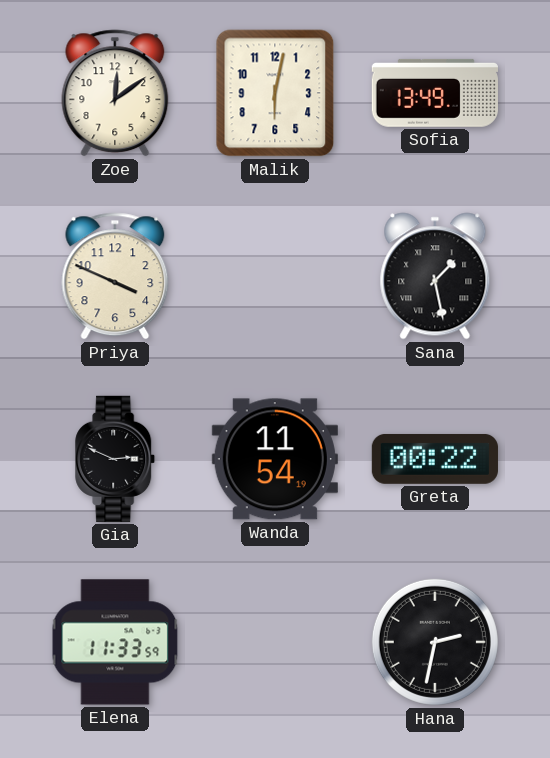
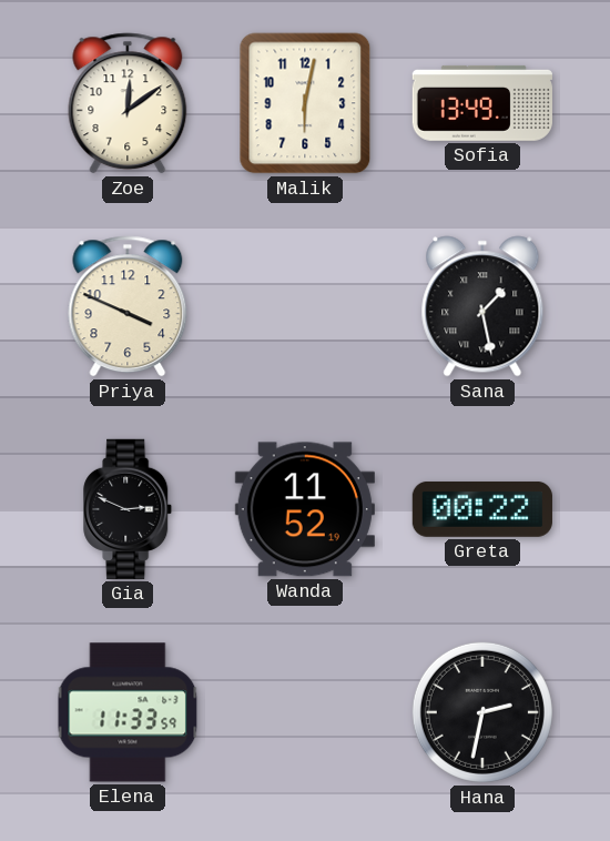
Wanda: 11:54 -> 11:52 (305, 509)
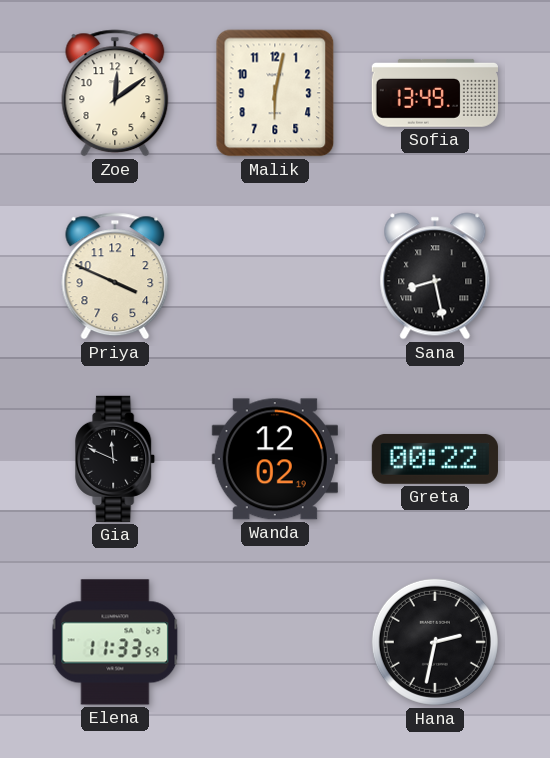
Sana: 1:28 -> 8:28 (435, 276)
Gia: 2:49 -> 11:49 (116, 459)
Wanda: 11:52 -> 12:02 (275, 459)
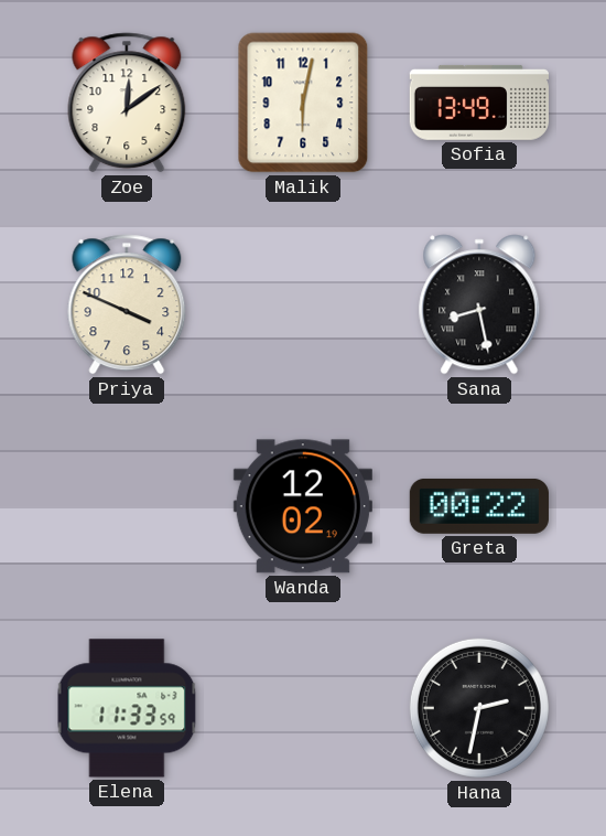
Gia: 11:49 -> none (116, 459)
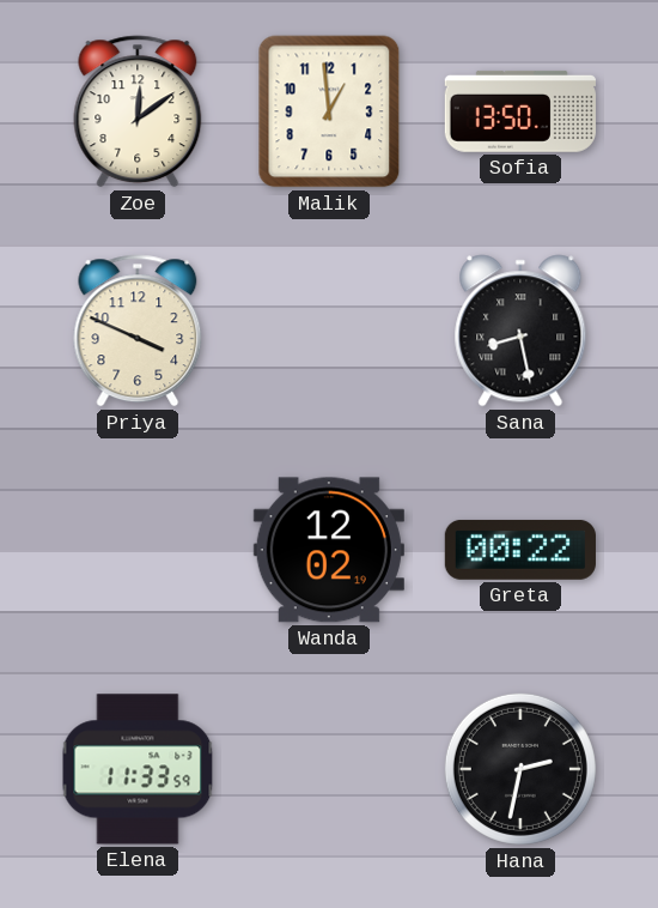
Malik: 6:02 -> 12:59 (329, 111)
Sofia: 13:49 -> 13:50 (520, 111)
